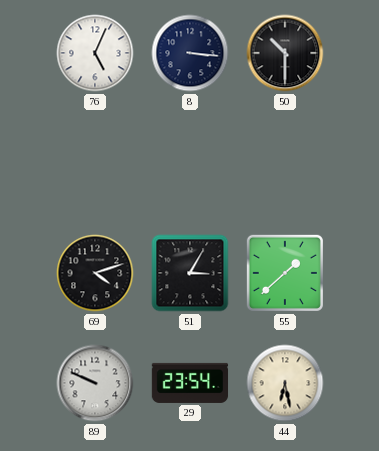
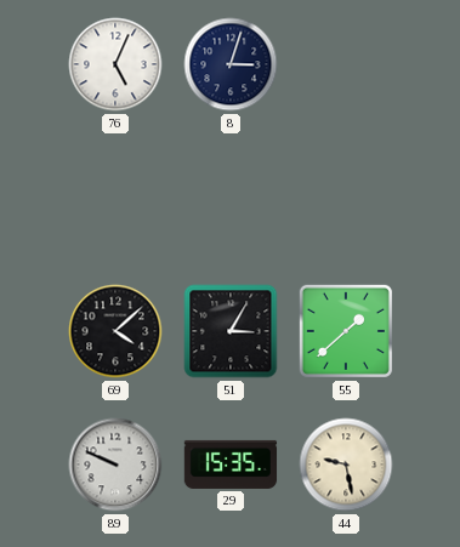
8: 3:16 -> 3:03 (231, 64)
50: 10:30 -> none (285, 53)
69: 4:12 -> 4:08 (115, 331)
29: 23:54 -> 15:35 (231, 465)
44: 6:28 -> 9:28 (346, 465)
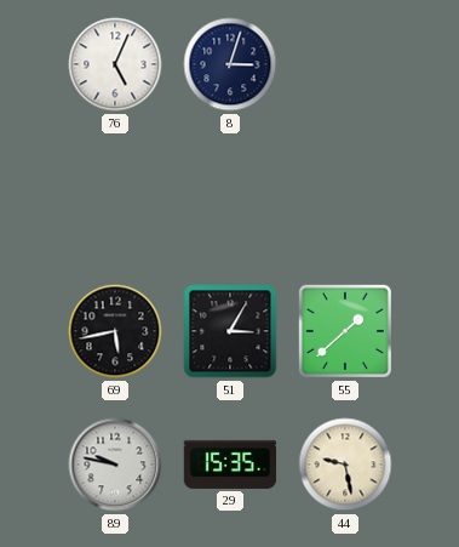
69: 4:08 -> 5:43 (115, 331)
89: 9:49 -> 9:47 (115, 465)
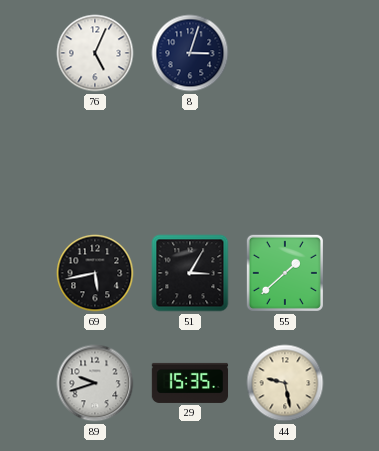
89: 9:47 -> 9:42 (95, 383)
